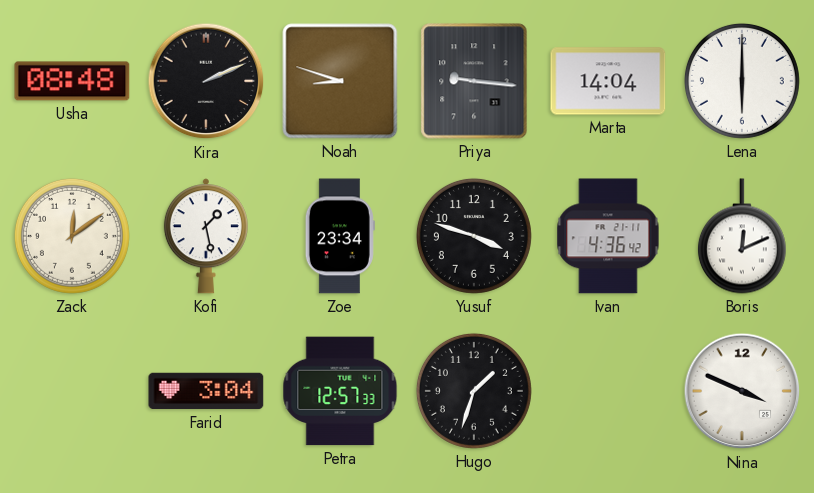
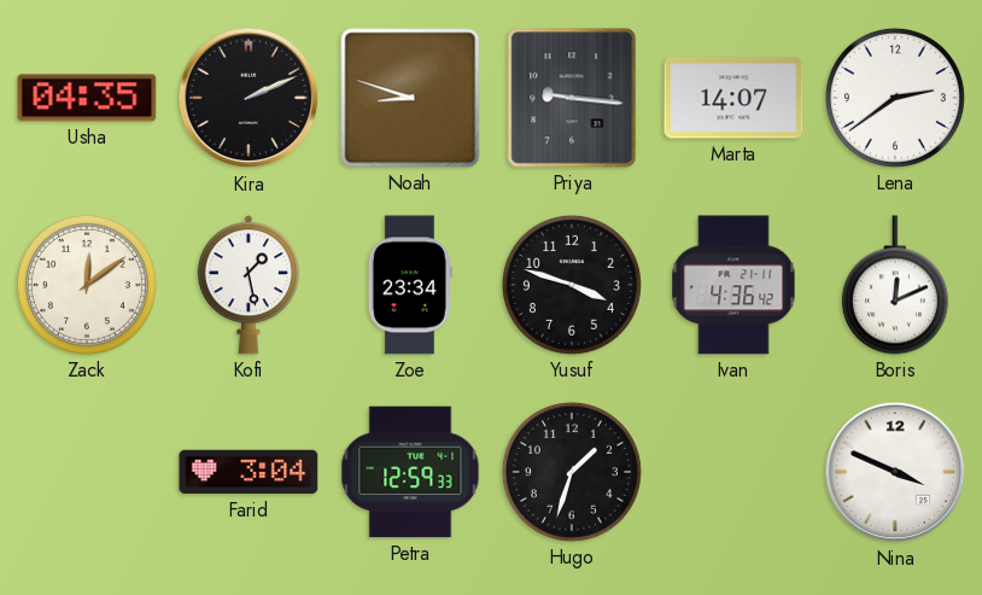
Usha: 08:48 -> 04:35 (87, 98)
Marta: 14:04 -> 14:07 (733, 98)
Lena: 6:00 -> 2:39 (895, 98)
Petra: 12:57 -> 12:59 (410, 472)
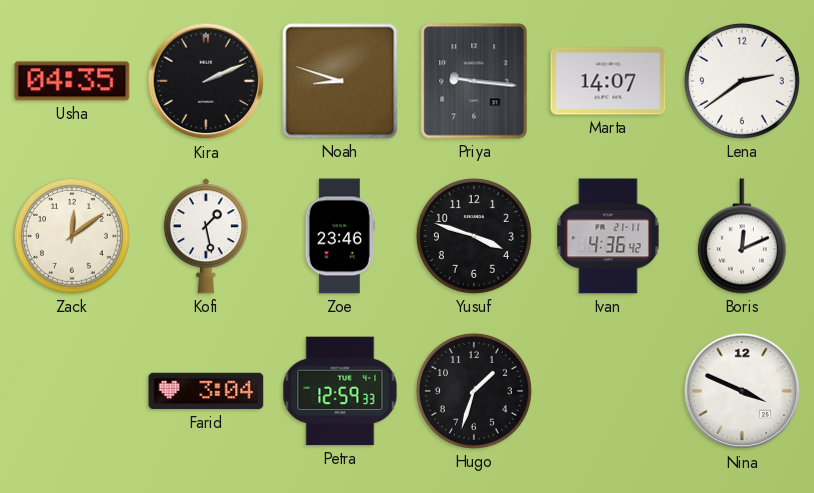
Zoe: 23:34 -> 23:46 (340, 236)
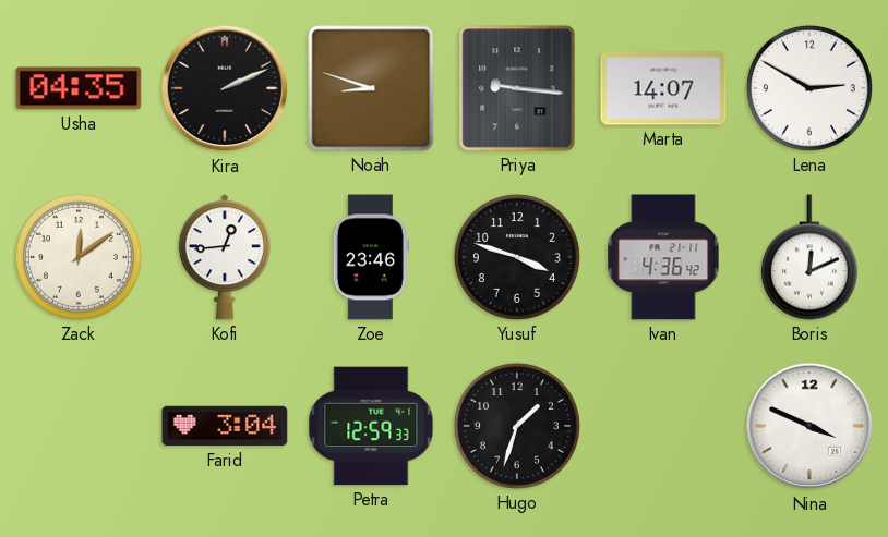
Lena: 2:39 -> 2:50 (809, 88)
Kofi: 1:28 -> 12:44 (225, 257)
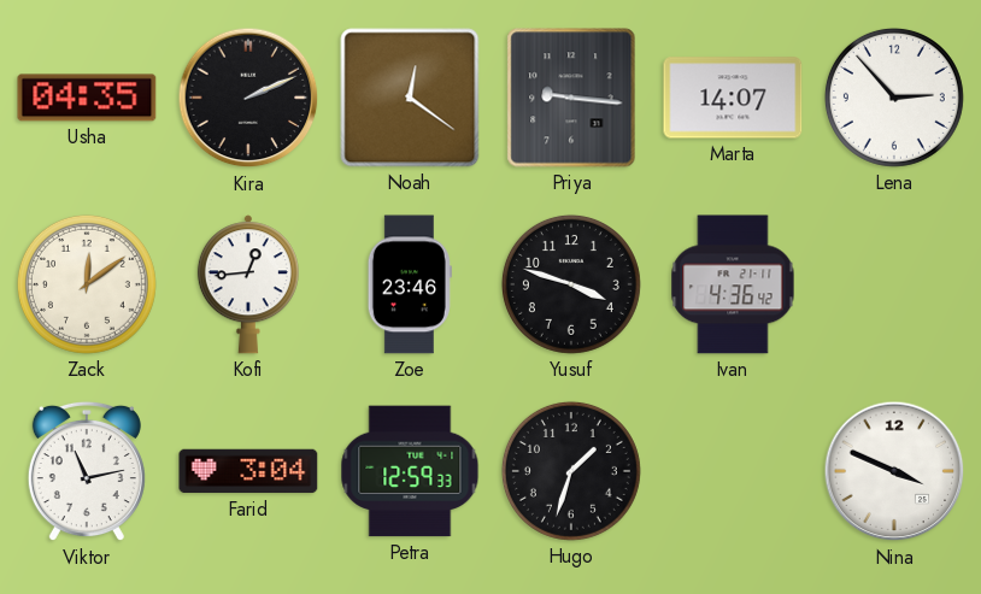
Noah: 8:48 -> 12:21 (410, 98)
Lena: 2:50 -> 2:53 (894, 98)
Boris: 12:11 -> none (809, 257)
Viktor: none -> 11:13 (87, 471)
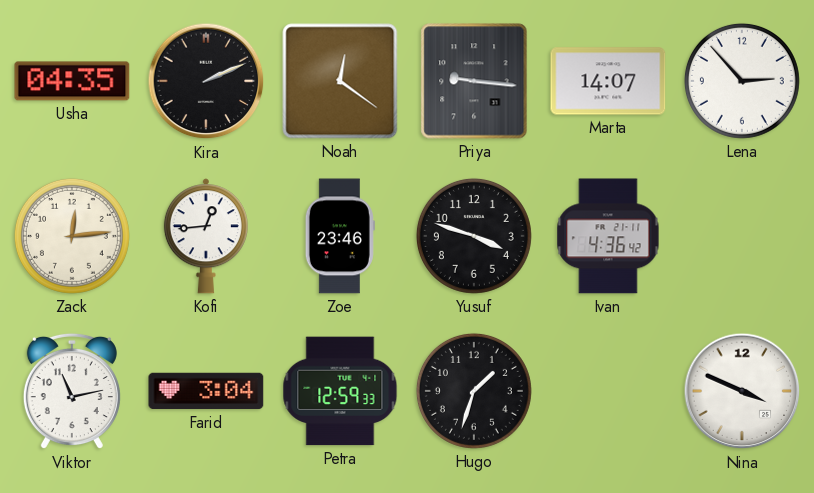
Zack: 12:09 -> 12:14 (72, 236)
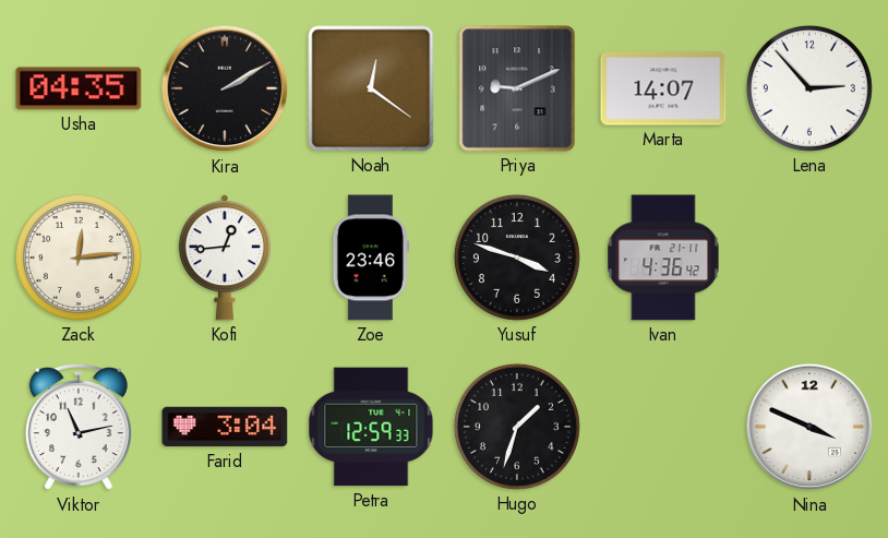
Kira: 2:11 -> 2:10 (225, 88)
Priya: 9:16 -> 9:11 (517, 88)
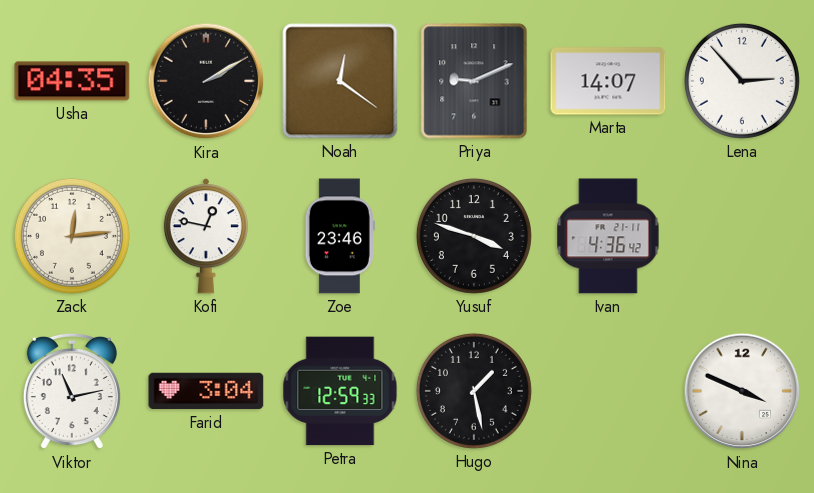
Kofi: 12:44 -> 12:47 (206, 236)
Hugo: 1:33 -> 1:28 (474, 391)
